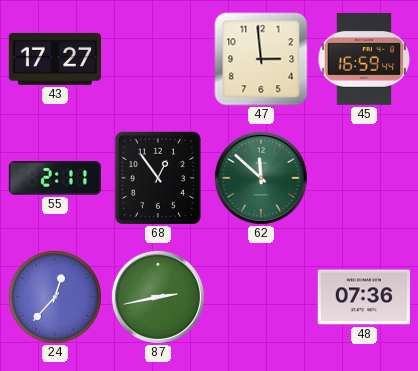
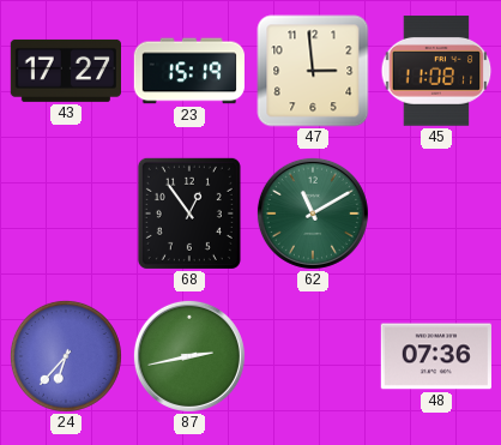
23: none -> 15:19 (188, 71)
45: 16:59 -> 11:08 (436, 71)
55: 2:11 -> none (55, 179)
62: 11:52 -> 11:10 (313, 214)
24: 12:37 -> 6:37 (66, 356)
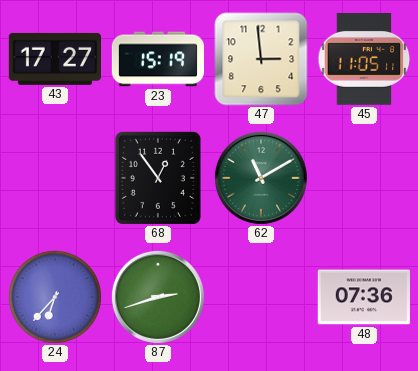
45: 11:08 -> 11:05 (364, 59)
87: 2:43 -> 2:42 (158, 297)
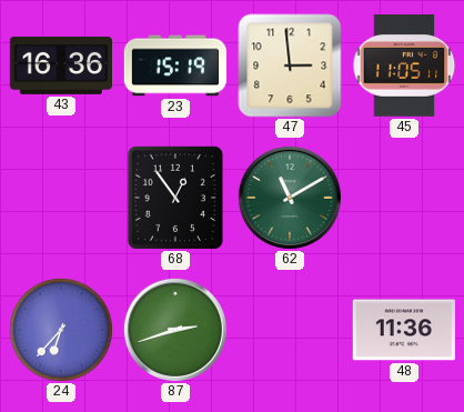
43: 17:27 -> 16:36 (60, 66)
48: 07:36 -> 11:36 (403, 330)
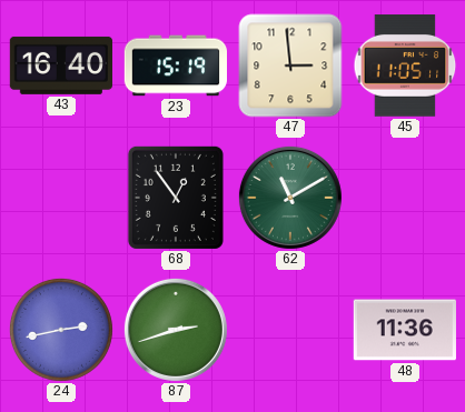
43: 16:36 -> 16:40 (60, 66)
24: 6:37 -> 2:43 (61, 330)
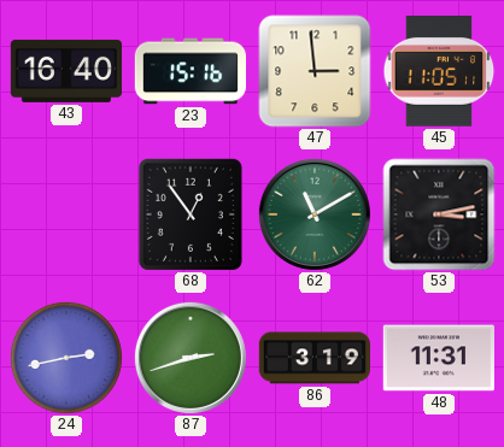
23: 15:19 -> 15:16 (189, 71)
53: none -> 3:13 (439, 214)
86: none -> 3:19 (313, 358)
48: 11:36 -> 11:31 (438, 358)
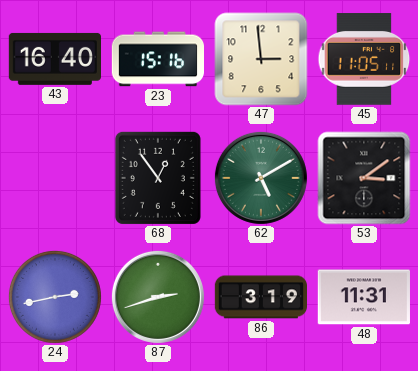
62: 11:10 -> 5:10 (261, 178)
53: 3:13 -> 3:09 (364, 178)
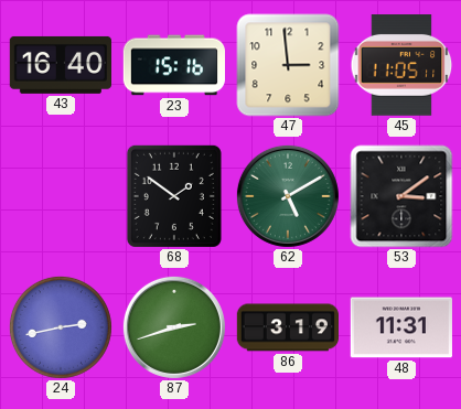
68: 12:54 -> 1:51 (174, 196)
